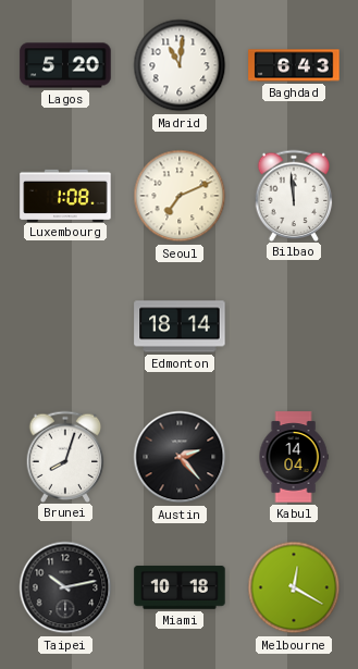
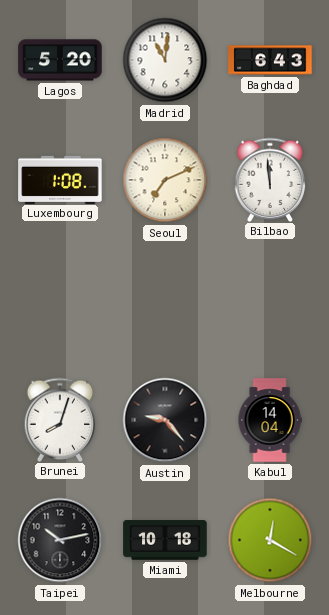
Edmonton: 18:14 -> none (180, 326)
Austin: 2:23 -> 9:23 (165, 420)
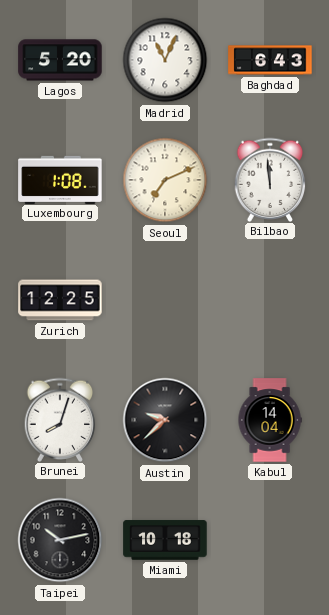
Madrid: 11:01 -> 11:04 (165, 60)
Zurich: none -> 12:25 (60, 300)
Austin: 9:23 -> 9:38 (165, 420)
Melbourne: 12:20 -> none (270, 540)
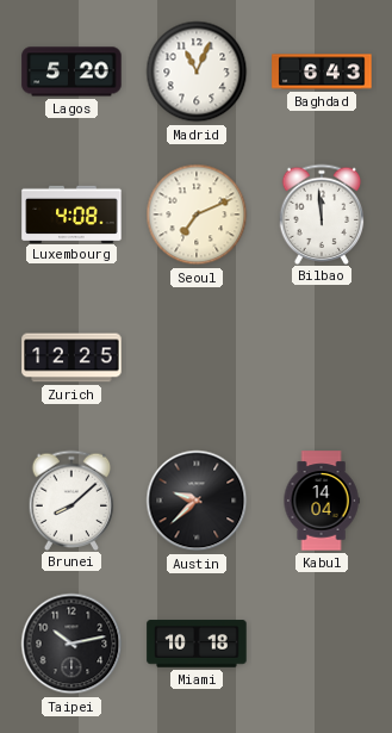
Luxembourg: 1:08 -> 4:08 (71, 213)
Brunei: 8:03 -> 8:08 (71, 499)
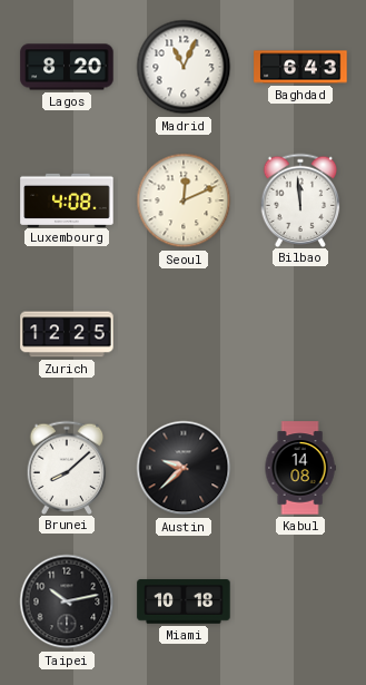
Lagos: 5:20 -> 8:20 (67, 67)
Seoul: 7:11 -> 12:11 (184, 200)
Kabul: 14:04 -> 14:08 (300, 468)
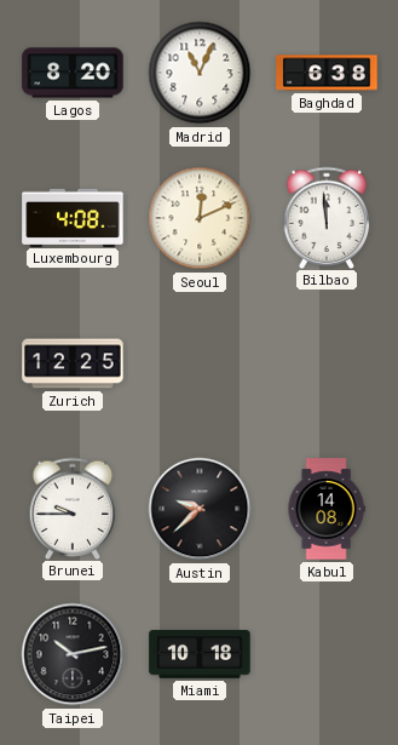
Baghdad: 6:43 -> 6:38 (327, 73)
Brunei: 8:08 -> 9:45 (73, 508)
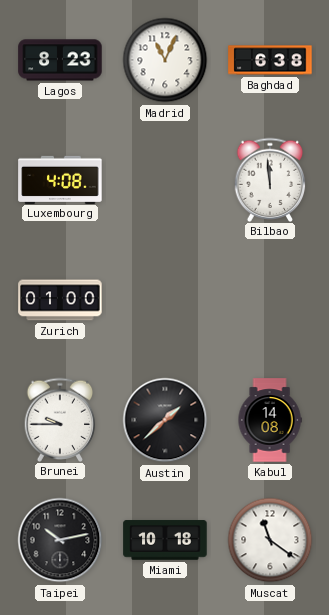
Lagos: 8:20 -> 8:23 (60, 60)
Seoul: 12:11 -> none (200, 218)
Zurich: 12:25 -> 01:00 (60, 300)
Austin: 9:38 -> 1:38 (165, 420)
Muscat: none -> 11:21 (270, 540)
